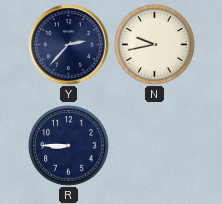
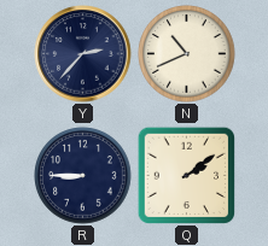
N: 9:43 -> 10:41 (187, 54)
Q: none -> 2:09 (186, 175)
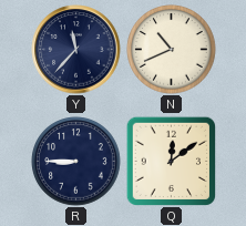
Y: 2:37 -> 11:37 (76, 50)
Q: 2:09 -> 12:09 (171, 161)
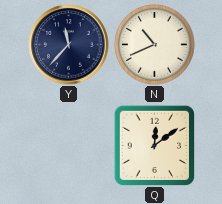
R: 8:45 -> none (76, 162)
